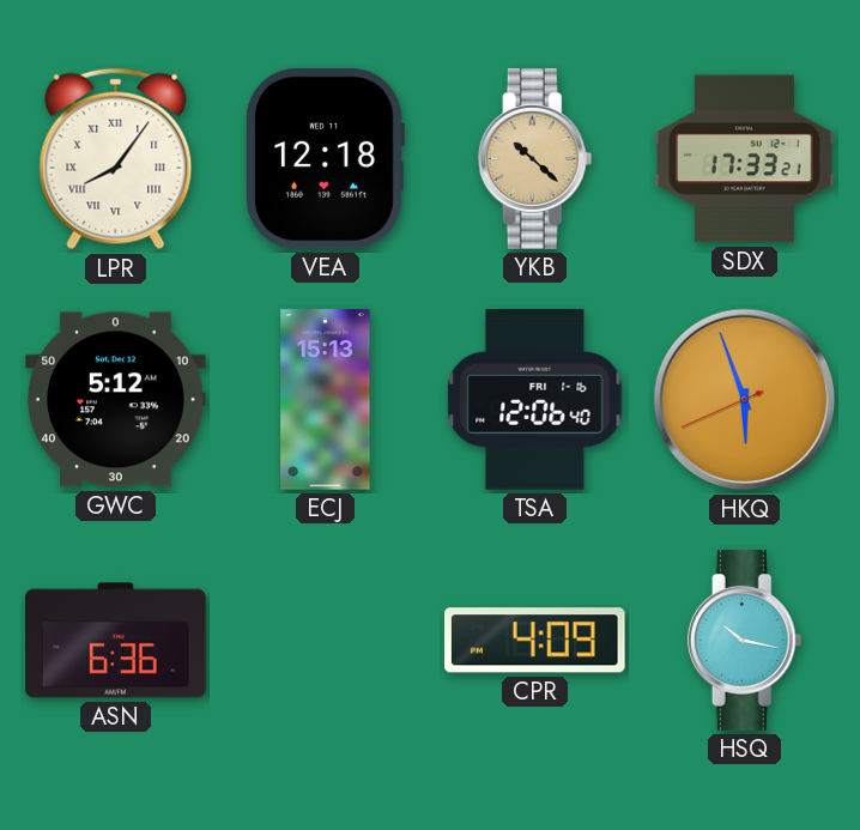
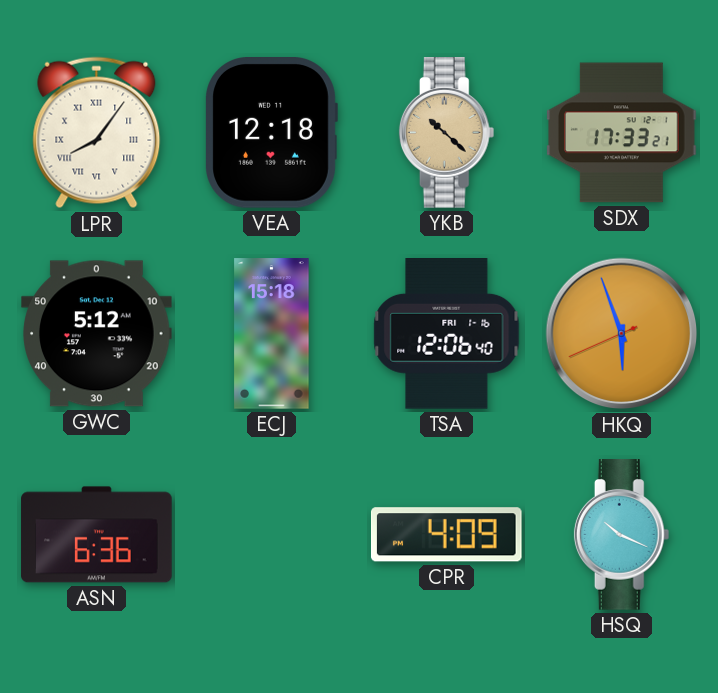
ECJ: 15:13 -> 15:18 (272, 334)
HSQ: 10:17 -> 10:19 (622, 535)
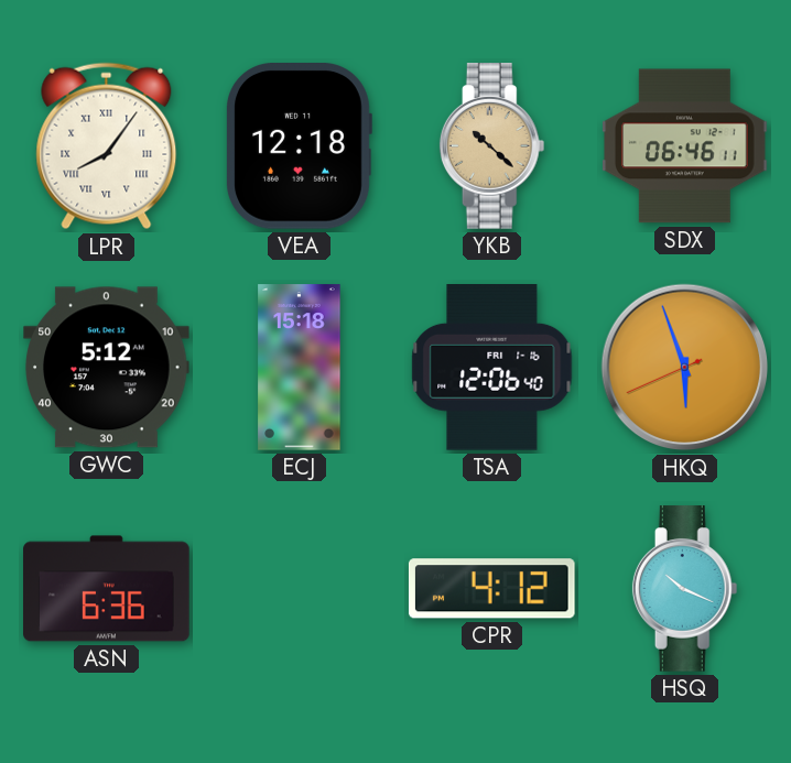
SDX: 17:33 -> 06:46 (685, 146)
CPR: 4:09 -> 4:12 (491, 589)
